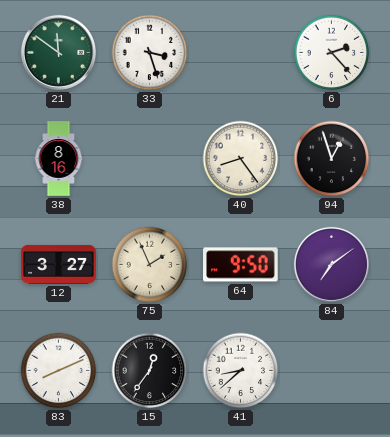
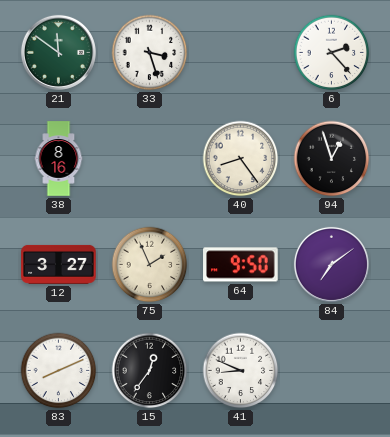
41: 8:38 -> 8:49 (241, 371)
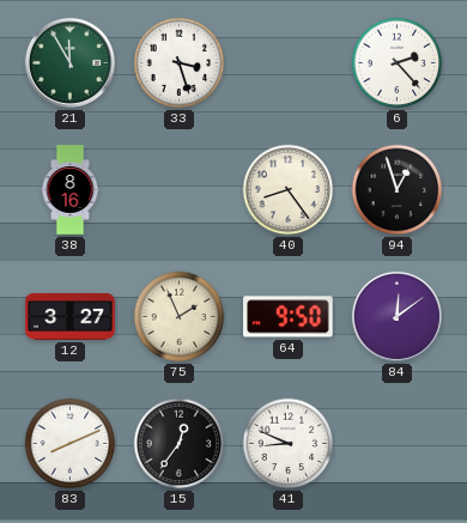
21: 11:51 -> 11:55 (69, 62)
84: 7:09 -> 12:09 (396, 316)
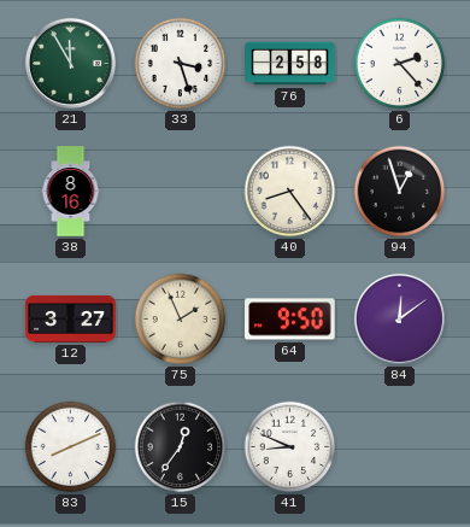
76: none -> 2:58 (290, 64)
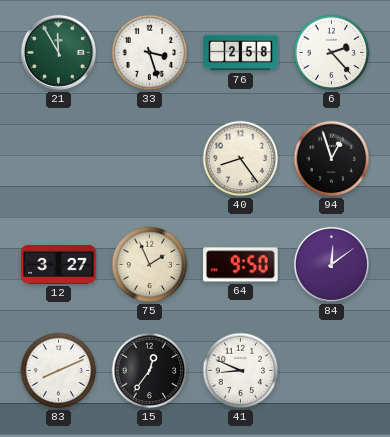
38: 8:16 -> none (71, 192)
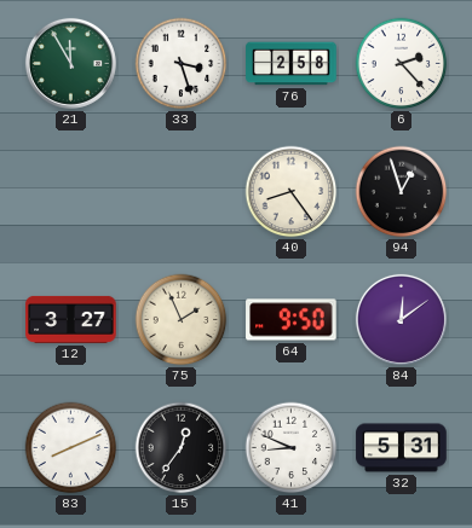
32: none -> 5:31 (402, 448)
